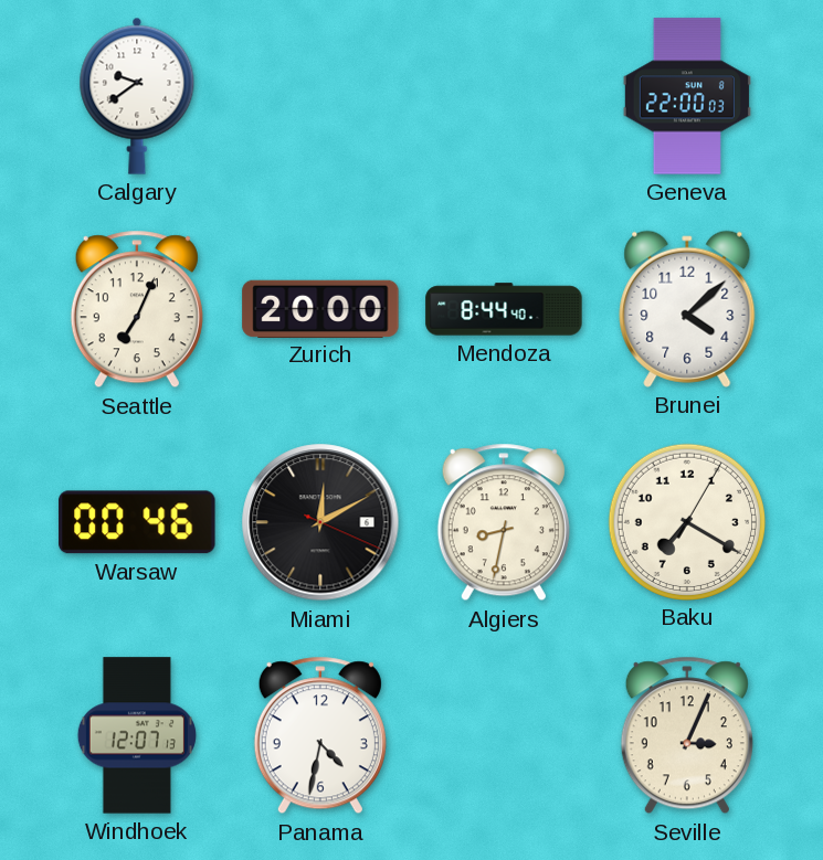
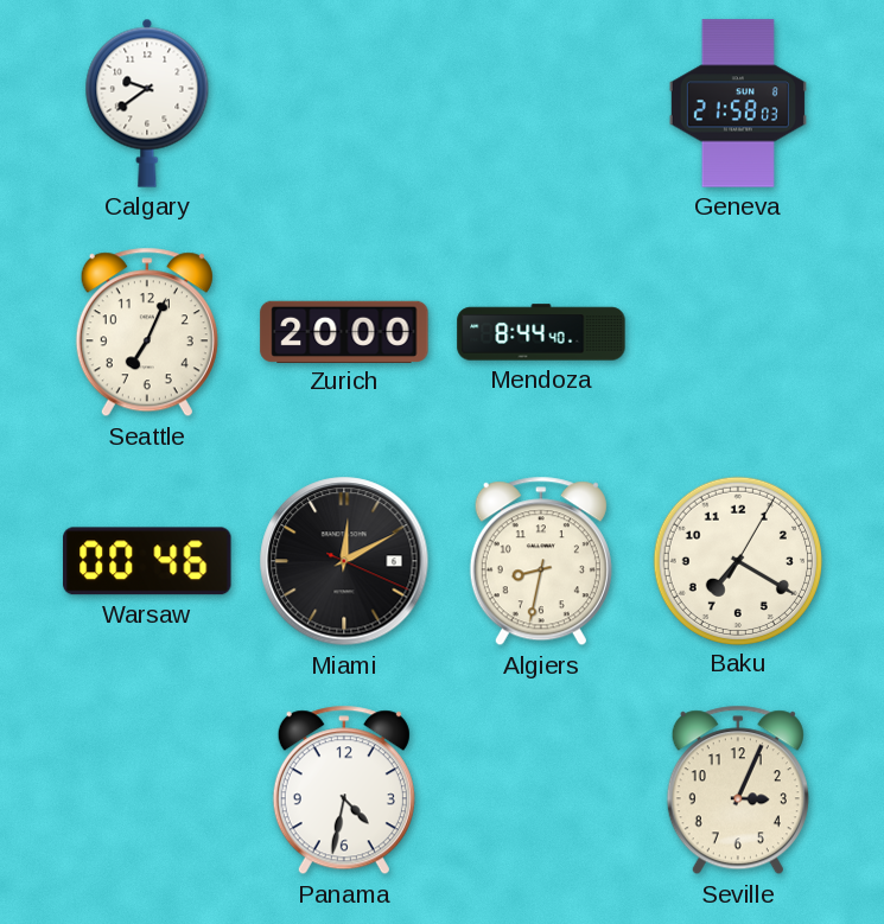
Geneva: 22:00 -> 21:58 (738, 103)
Brunei: 4:08 -> none (687, 309)
Windhoek: 12:07 -> none (137, 735)
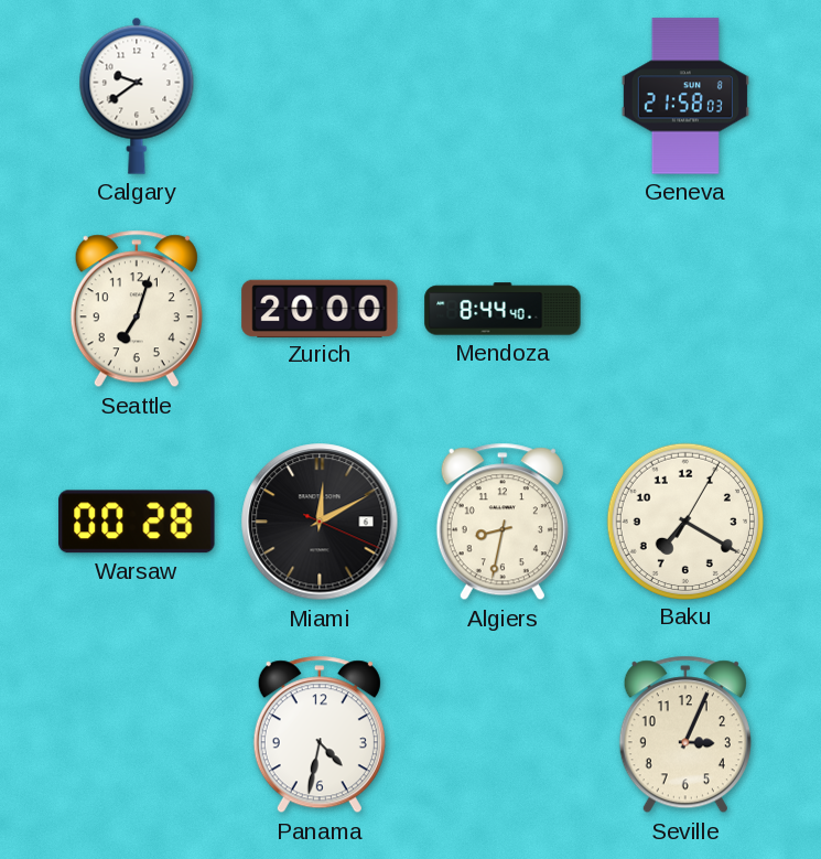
Seattle: 7:04 -> 7:03 (137, 309)
Warsaw: 00:46 -> 00:28 (137, 522)
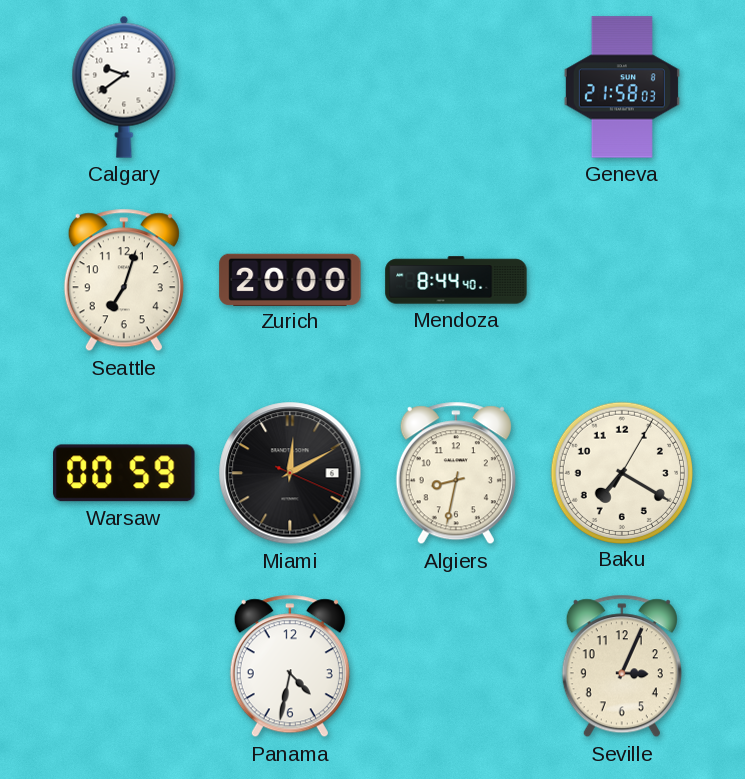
Warsaw: 00:28 -> 00:59 (124, 473)
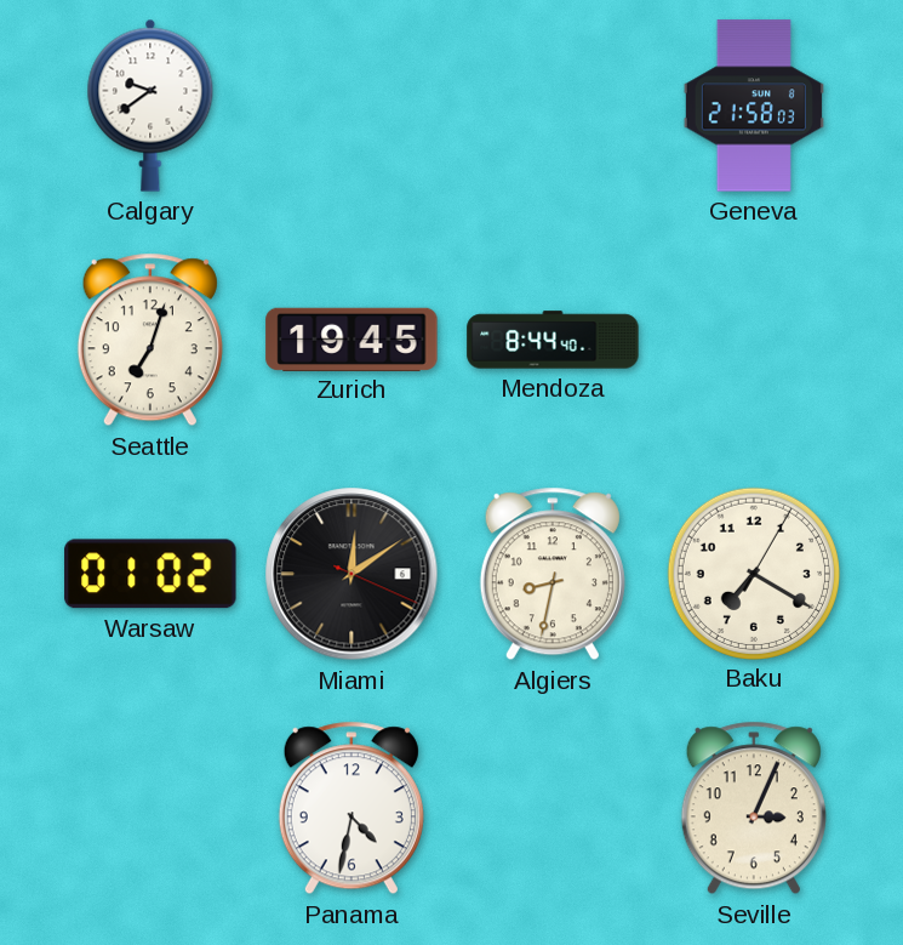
Zurich: 20:00 -> 19:45 (352, 338)
Warsaw: 00:59 -> 01:02 (150, 574)
Miami: 12:10 -> 12:09 (352, 574)
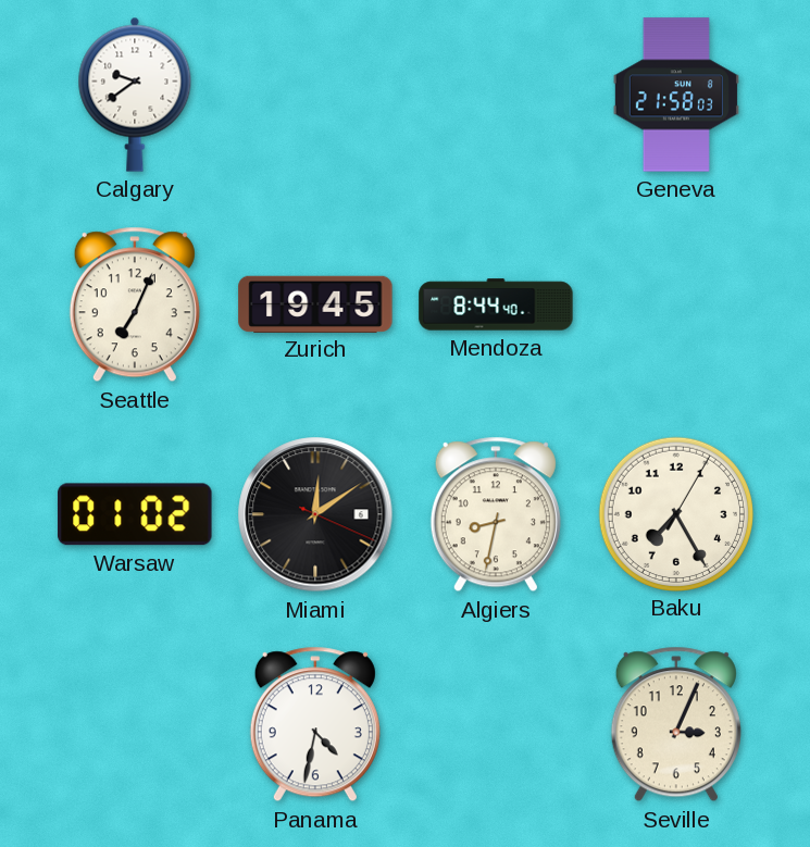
Seattle: 7:03 -> 7:04 (135, 304)
Baku: 7:20 -> 7:25 (675, 513)
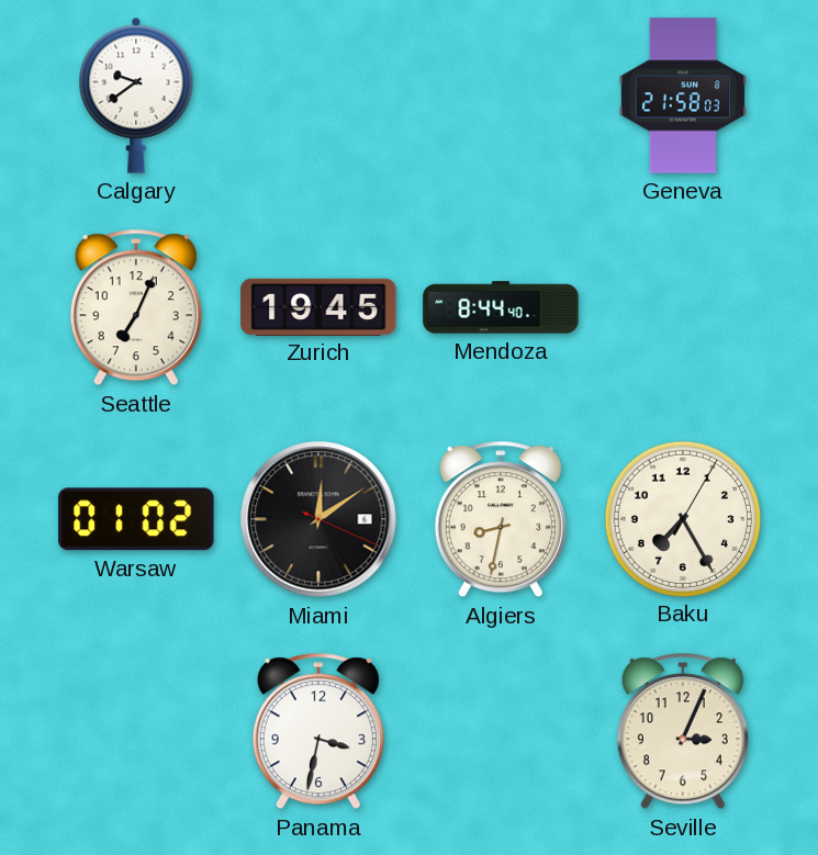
Panama: 4:32 -> 3:32 (318, 731)
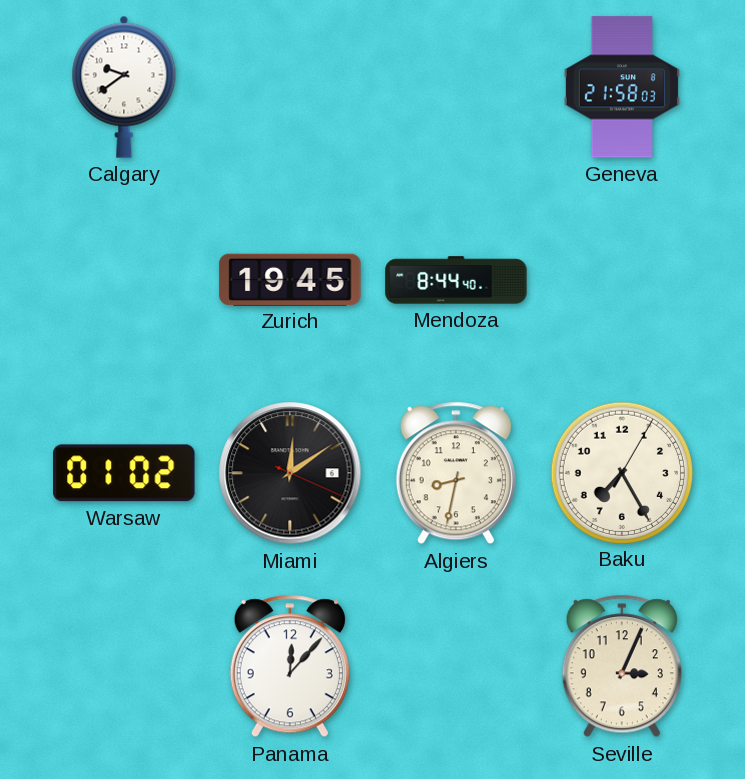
Seattle: 7:04 -> none (136, 307)
Panama: 3:32 -> 12:07 (290, 666)
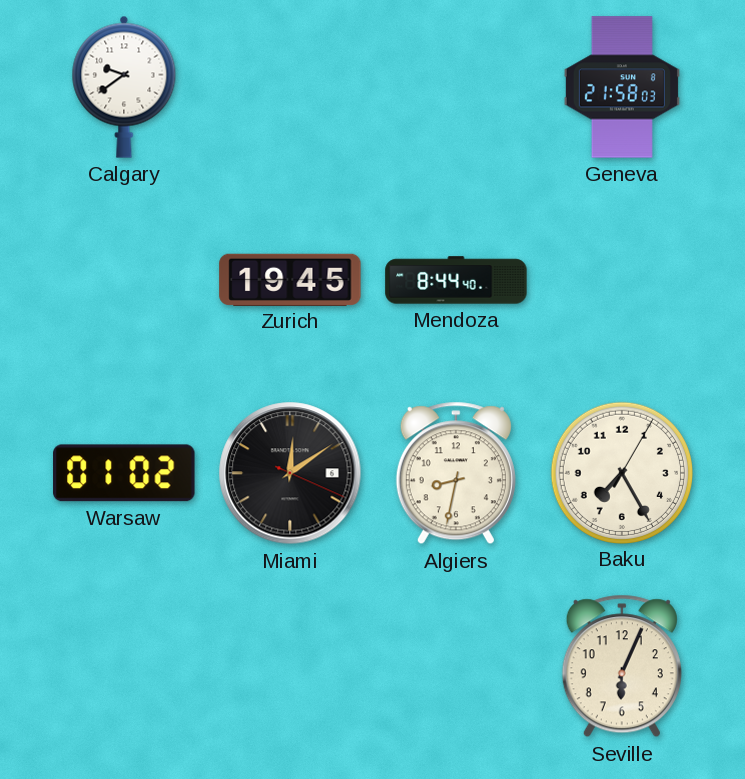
Panama: 12:07 -> none (290, 666)
Seville: 3:04 -> 6:04 (622, 666)
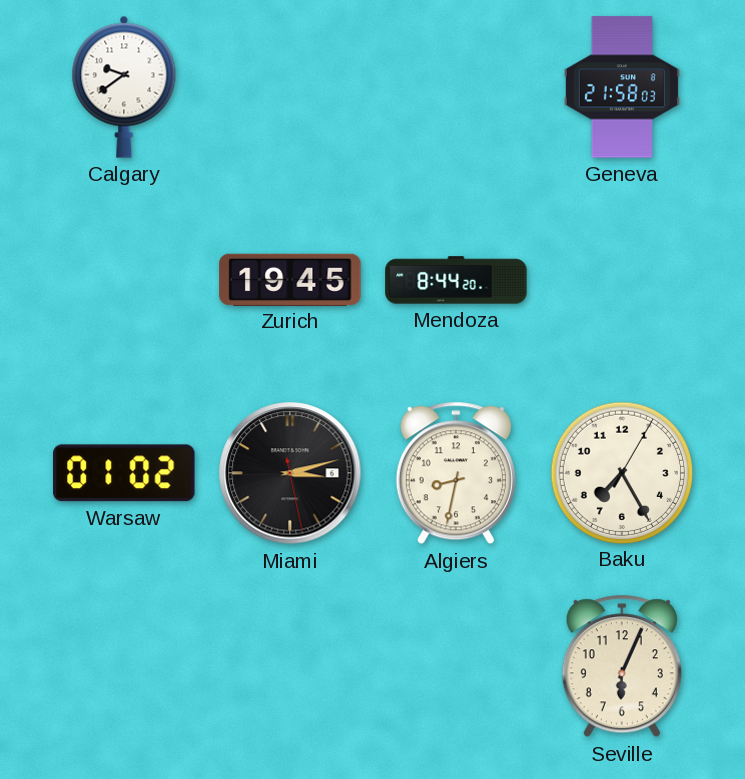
Mendoza: 8:44:40 -> 8:44:20 (456, 280)
Miami: 12:09 -> 3:12 (290, 473)
